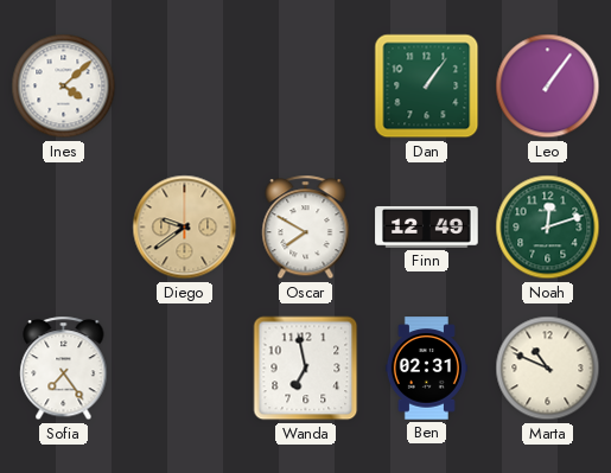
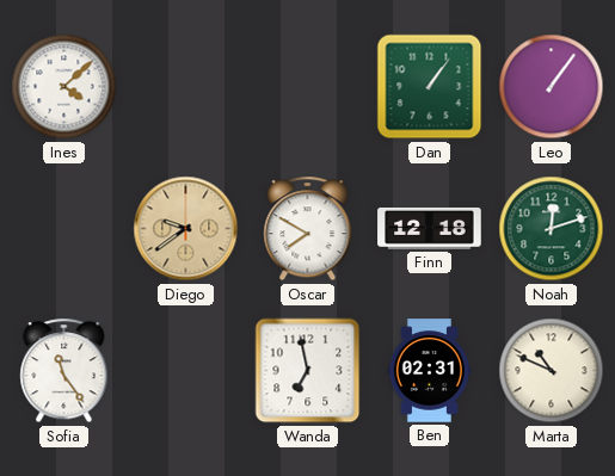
Finn: 12:49 -> 12:18 (430, 228)
Sofia: 7:24 -> 11:24 (64, 371)
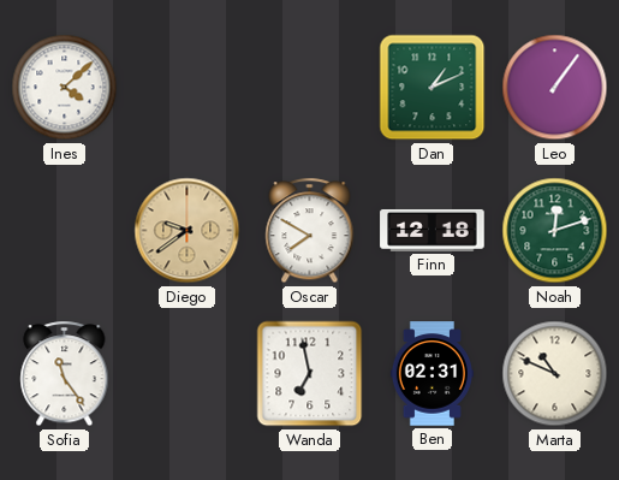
Dan: 1:06 -> 1:11 (433, 88)
